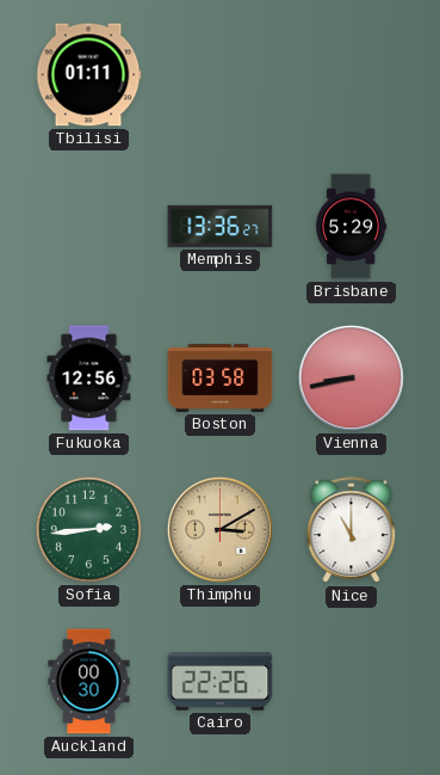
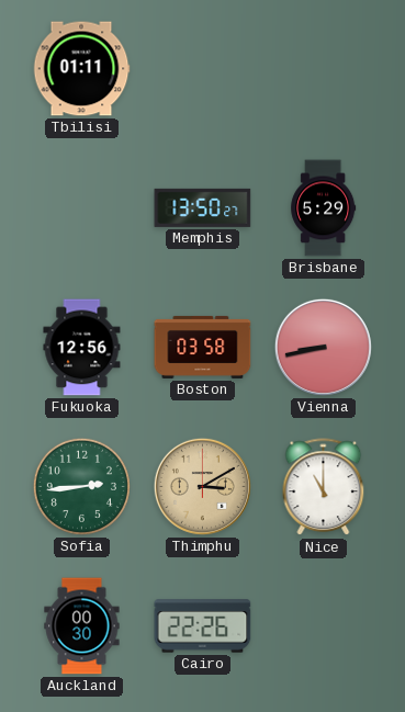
Memphis: 13:36 -> 13:50 (203, 207)
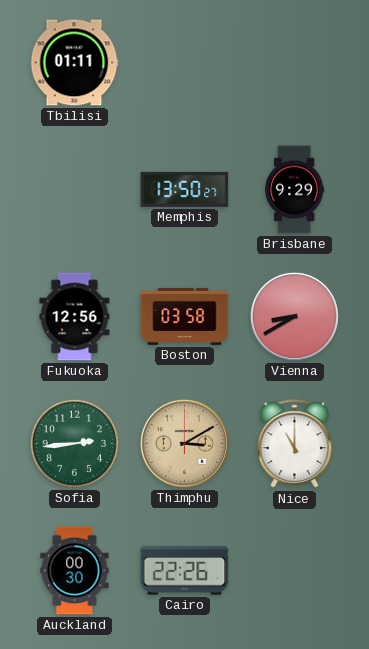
Brisbane: 5:29 -> 9:29 (295, 190)
Vienna: 8:43 -> 8:40 (294, 316)
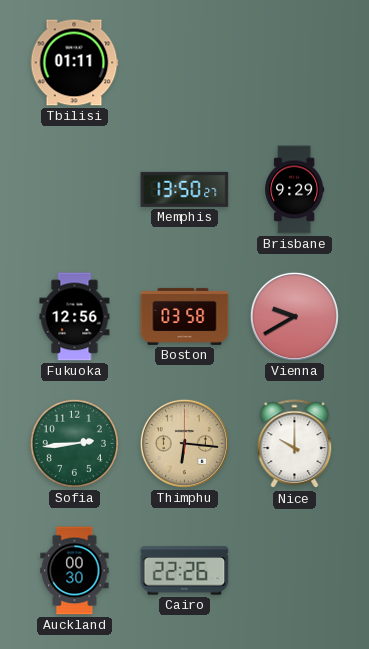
Vienna: 8:40 -> 9:40 (294, 316)
Thimphu: 3:10 -> 6:16 (184, 443)
Nice: 11:00 -> 10:00 (295, 444)
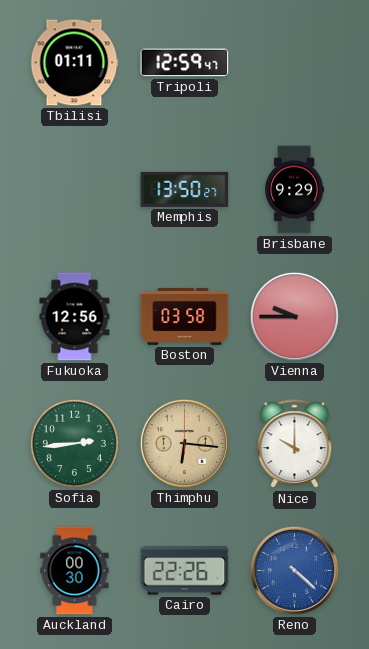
Tripoli: none -> 12:59 (185, 63)
Vienna: 9:40 -> 9:45 (294, 316)
Reno: none -> 4:22 (294, 570)
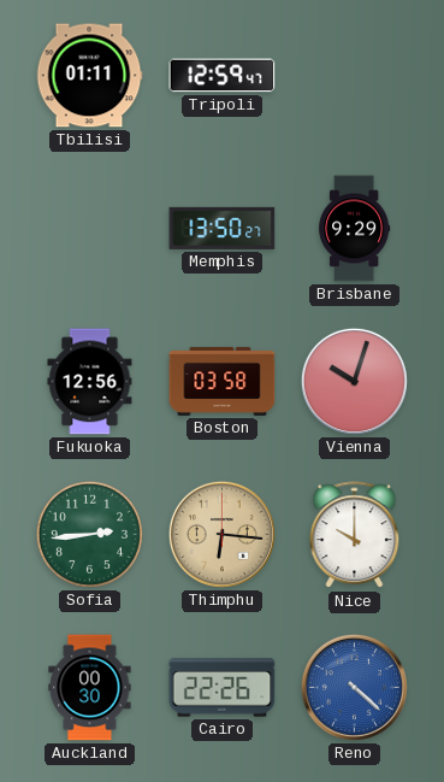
Vienna: 9:45 -> 10:03 (354, 381)
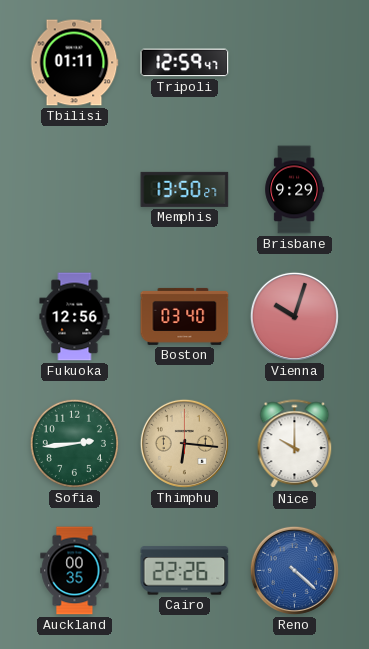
Boston: 03:58 -> 03:40 (185, 316)
Auckland: 00:30 -> 00:35 (75, 571)
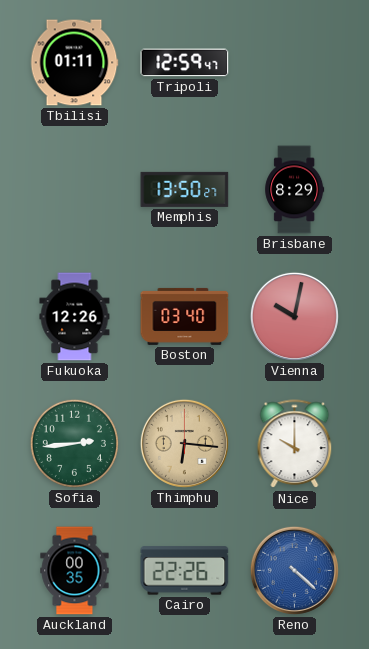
Brisbane: 9:29 -> 8:29 (295, 190)
Fukuoka: 12:56 -> 12:26 (75, 317)
Vienna: 10:03 -> 10:02 (294, 316)
